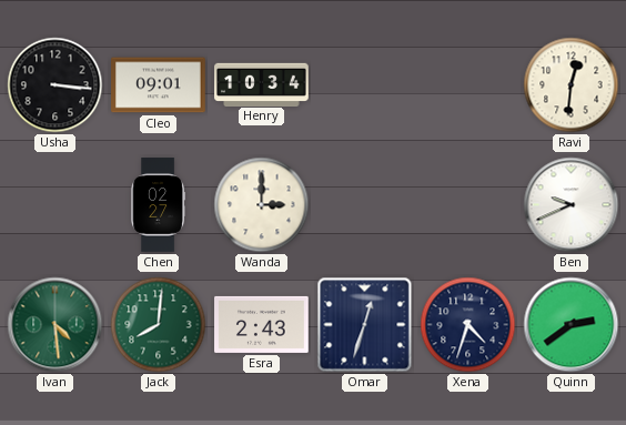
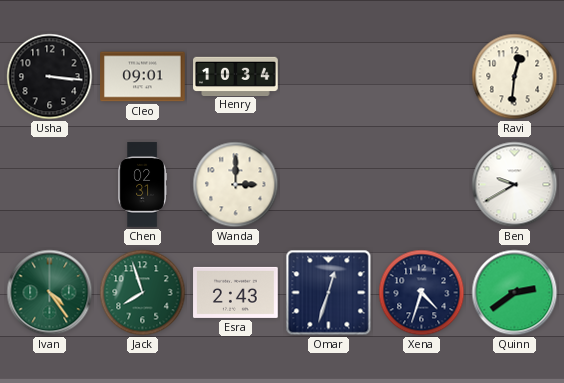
Chen: 02:27 -> 02:31 (142, 185)
Ben: 9:41 -> 9:40 (515, 185)
Ivan: 4:29 -> 4:24 (50, 293)
Jack: 8:01 -> 7:57 (143, 293)
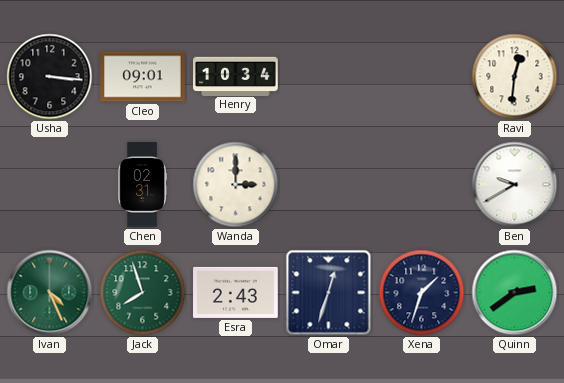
Ivan: 4:24 -> 4:26 (50, 293)
Xena: 4:33 -> 1:33 (422, 293)
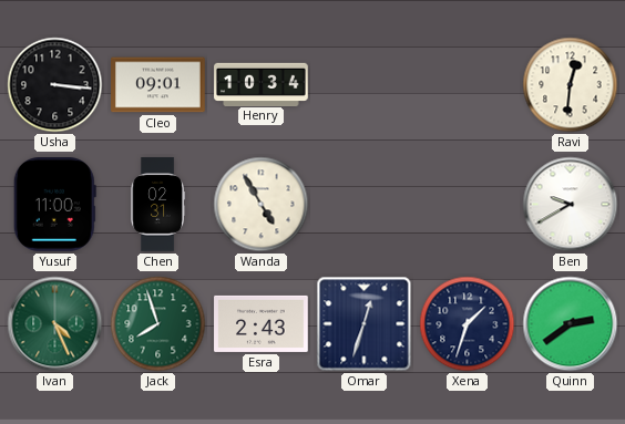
Yusuf: none -> 11:00 (54, 205)
Wanda: 3:00 -> 4:55 (262, 205)
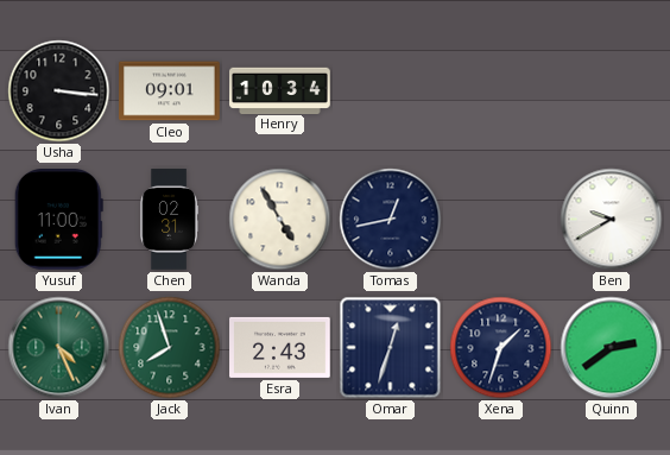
Ravi: 12:31 -> none (571, 85)
Tomas: none -> 12:43 (391, 220)
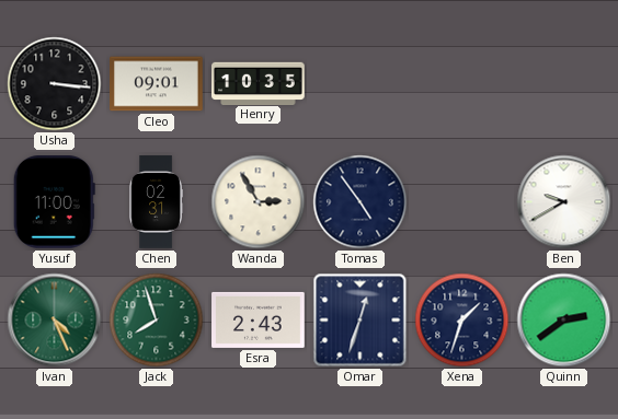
Henry: 10:34 -> 10:35 (259, 83)
Wanda: 4:55 -> 2:55 (259, 202)
Tomas: 12:43 -> 4:54 (360, 202)
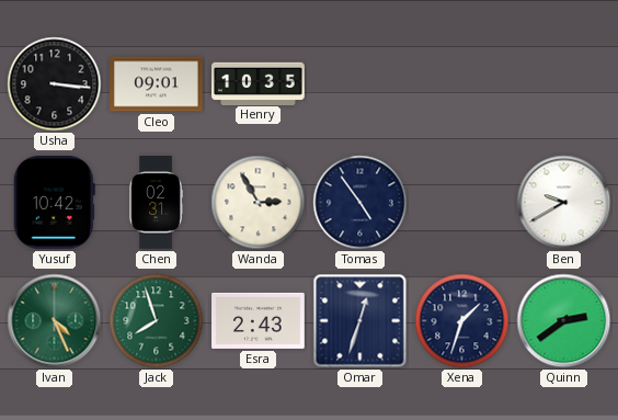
Yusuf: 11:00 -> 10:42 (54, 203)
